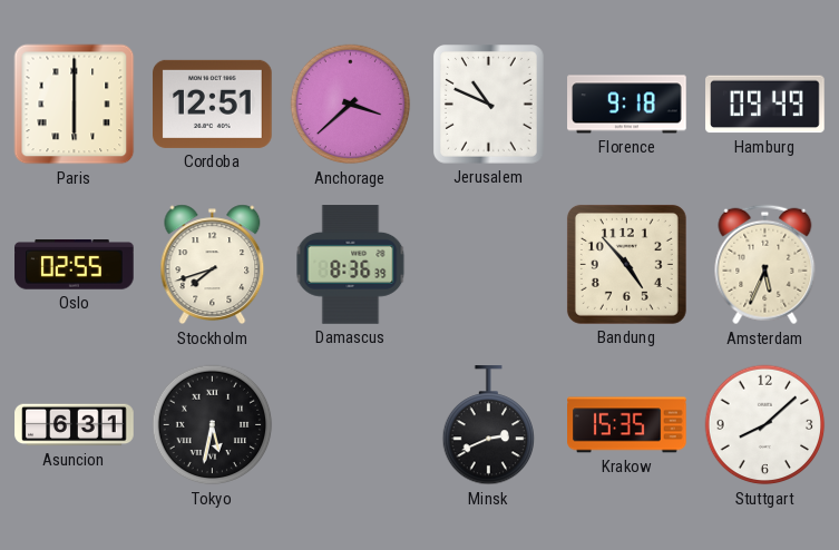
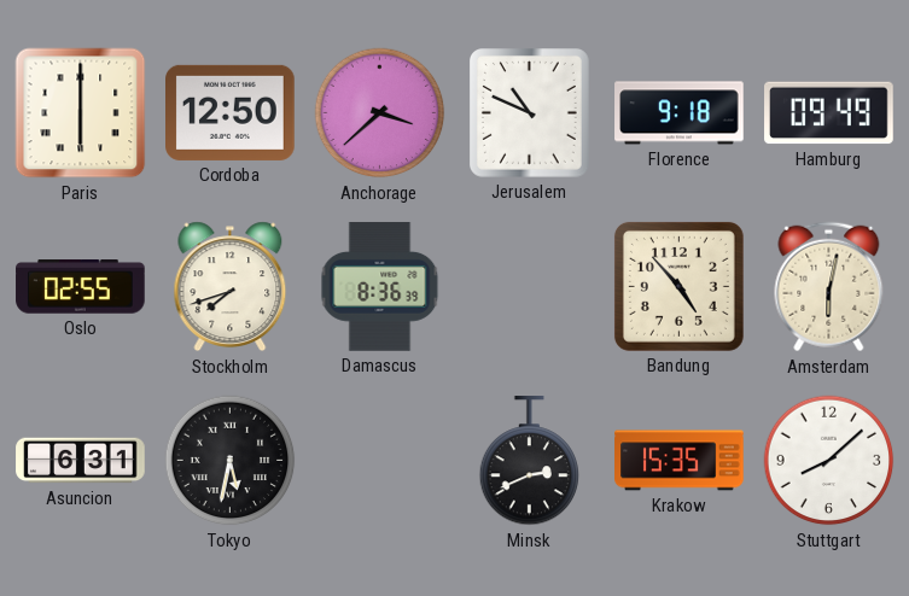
Cordoba: 12:51 -> 12:50 (231, 112)
Amsterdam: 5:34 -> 6:02 (829, 287)
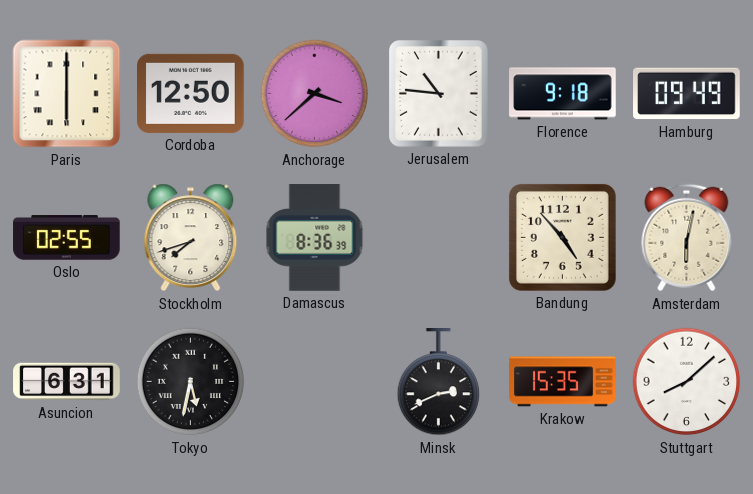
Jerusalem: 10:49 -> 10:46 (439, 94)
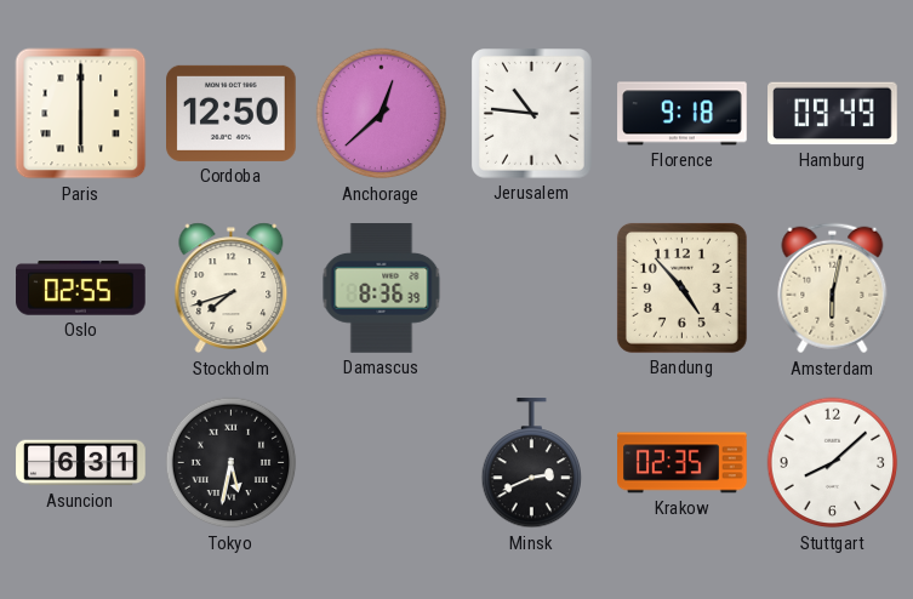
Anchorage: 3:38 -> 12:38 (382, 114)
Krakow: 15:35 -> 02:35 (683, 463)
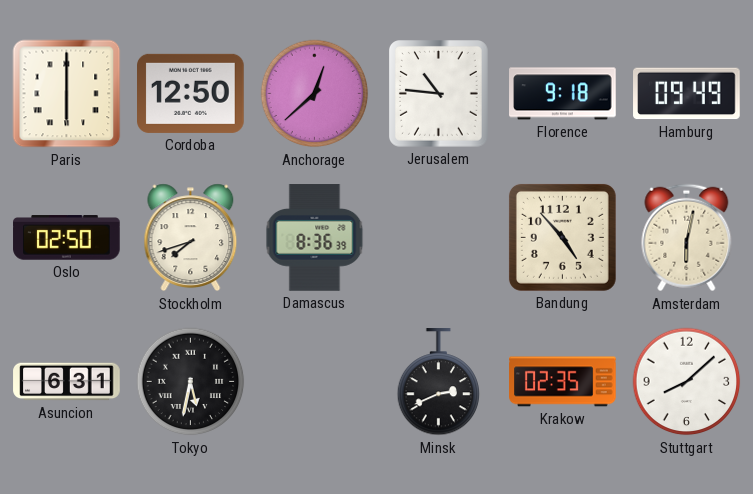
Oslo: 02:55 -> 02:50 (67, 238)
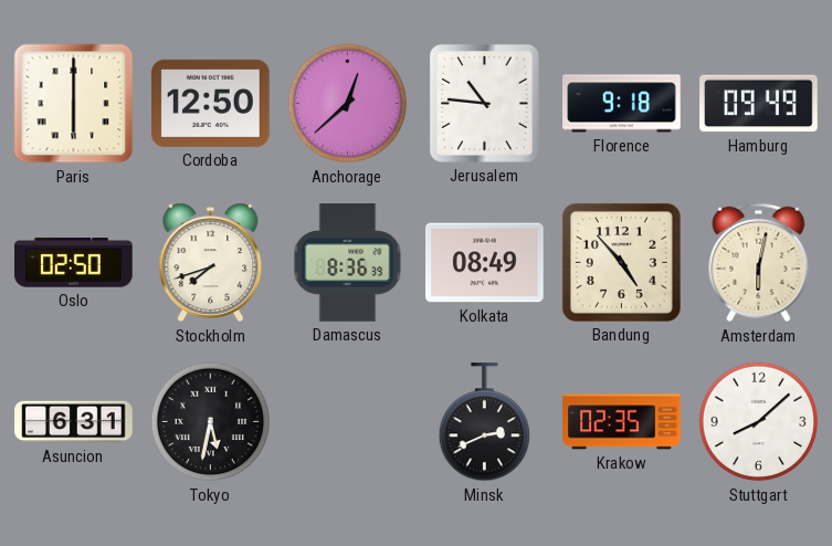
Kolkata: none -> 08:49 (485, 263)
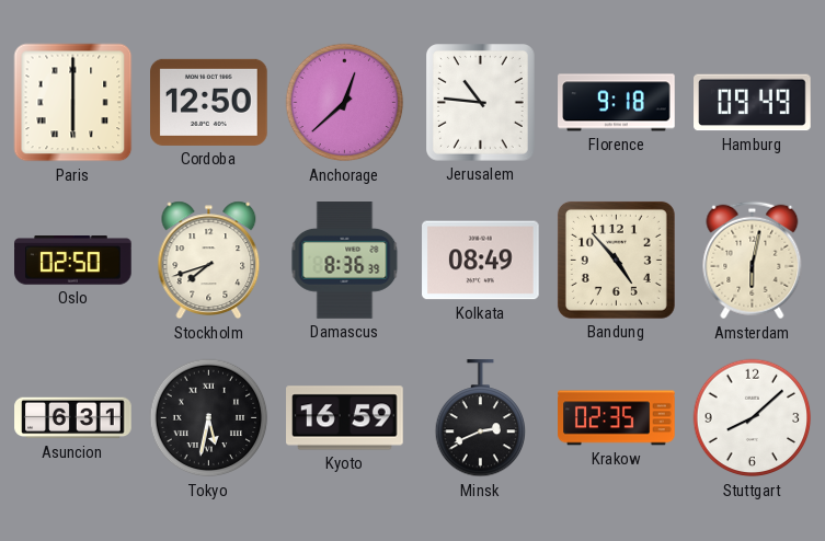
Kyoto: none -> 16:59 (345, 418)
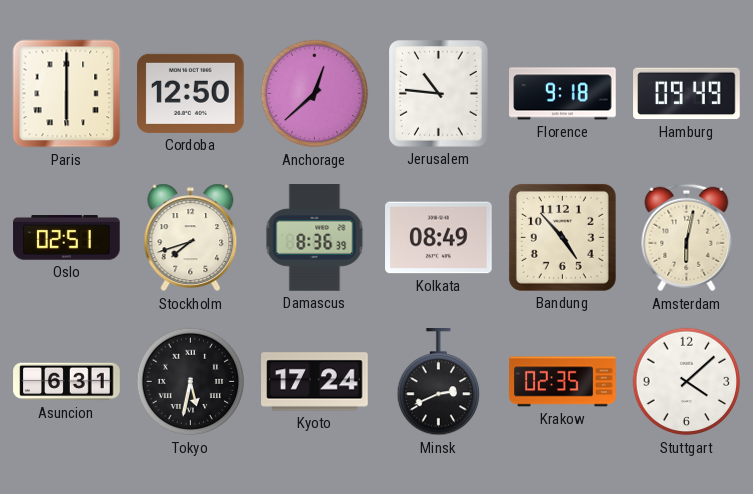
Oslo: 02:50 -> 02:51 (67, 238)
Kyoto: 16:59 -> 17:24 (315, 382)
Stuttgart: 8:08 -> 4:08 (687, 382)
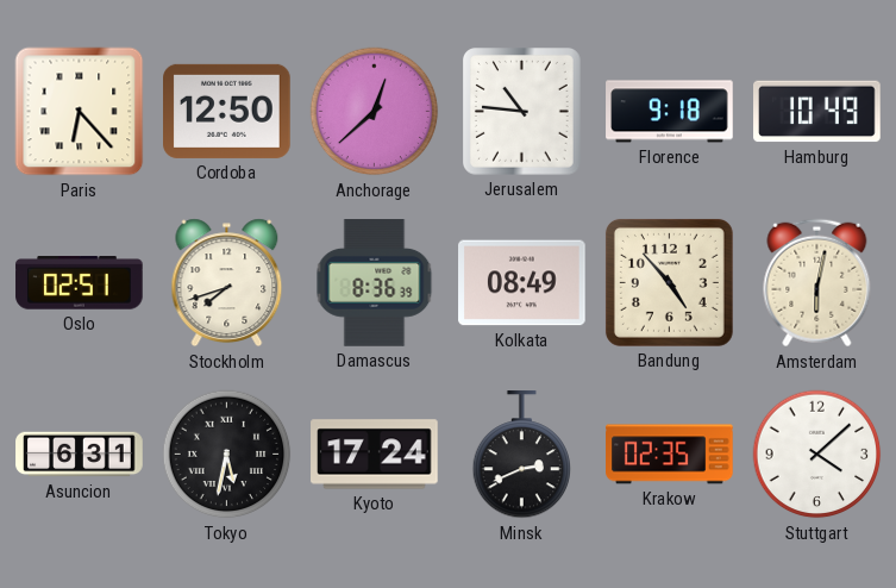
Paris: 6:00 -> 6:23 (80, 112)
Hamburg: 09:49 -> 10:49 (817, 112)
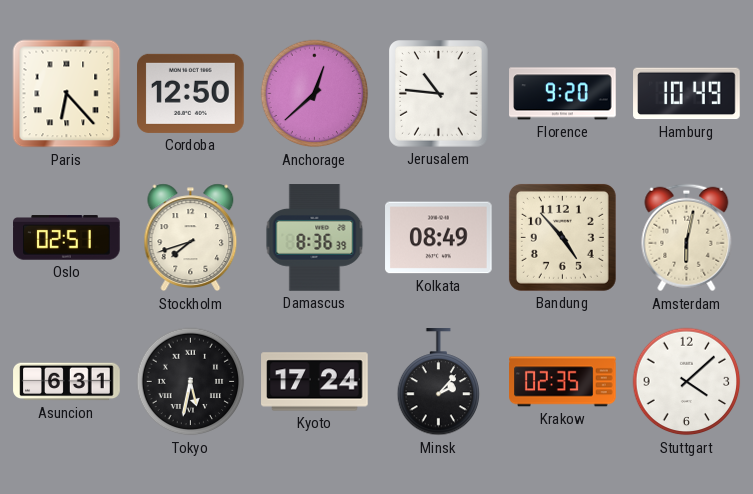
Florence: 9:18 -> 9:20 (563, 94)
Minsk: 2:41 -> 2:07 (439, 382)
